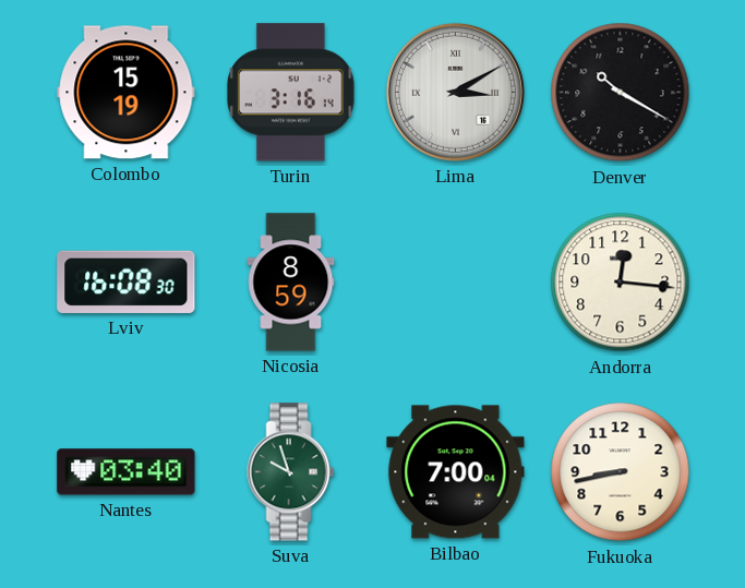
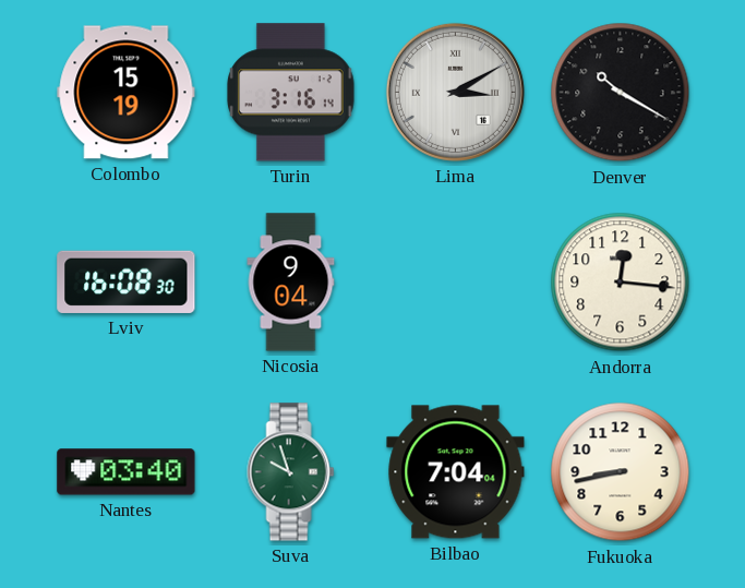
Nicosia: 8:59 -> 9:04 (291, 283)
Bilbao: 7:00 -> 7:04 (456, 472)
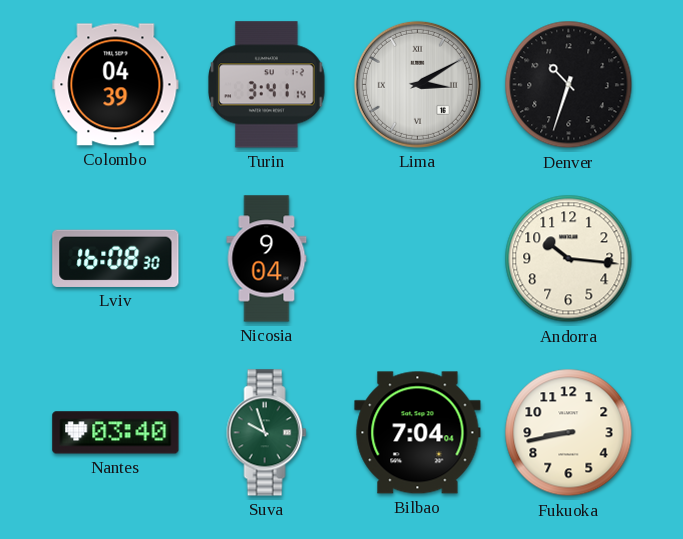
Colombo: 15:19 -> 04:39 (116, 85)
Turin: 3:16 -> 3:41 (267, 85)
Denver: 10:20 -> 10:33 (569, 85)
Andorra: 12:16 -> 10:16 (569, 259)
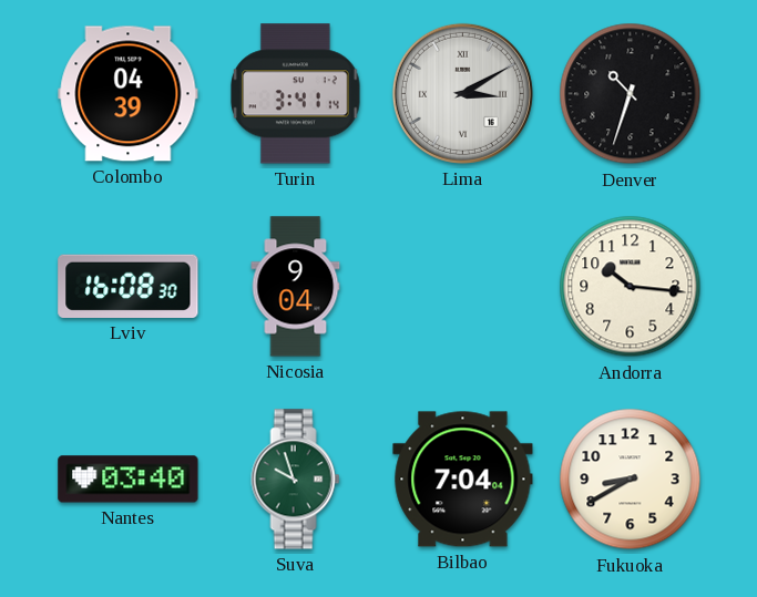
Fukuoka: 8:43 -> 8:40 (631, 480)
